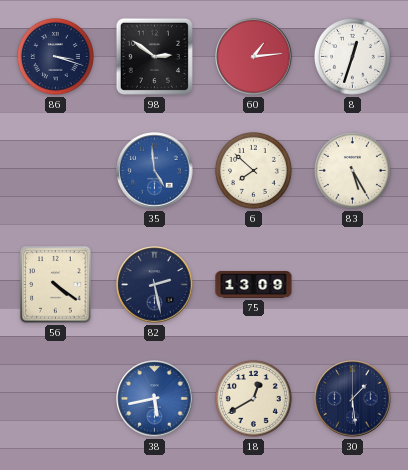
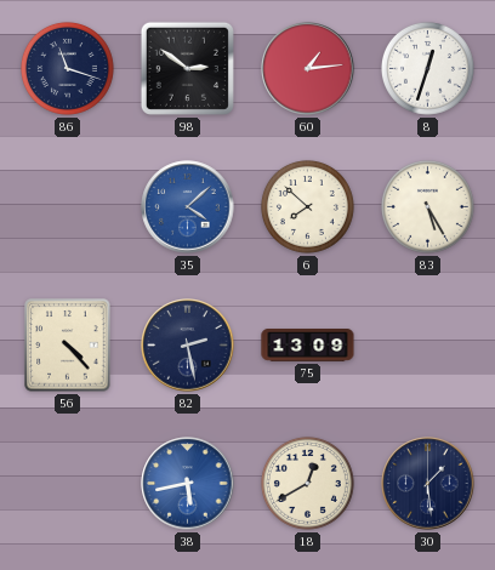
86: 3:18 -> 11:18 (67, 68)
35: 4:59 -> 4:08 (188, 207)
56: 4:21 -> 4:23 (68, 346)
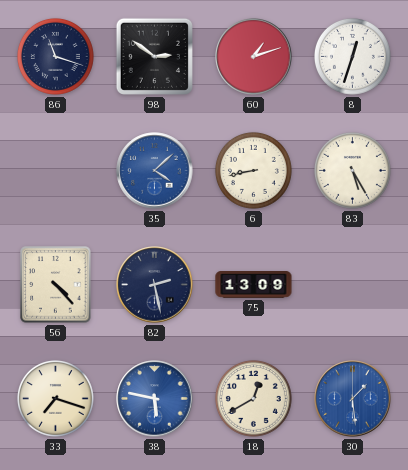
60: 1:14 -> 1:12 (254, 57)
6: 7:52 -> 8:43 (253, 170)
33: none -> 7:18 (55, 398)
38: 5:43 -> 5:47 (155, 399)
30 dial: navy -> blue (353, 399)
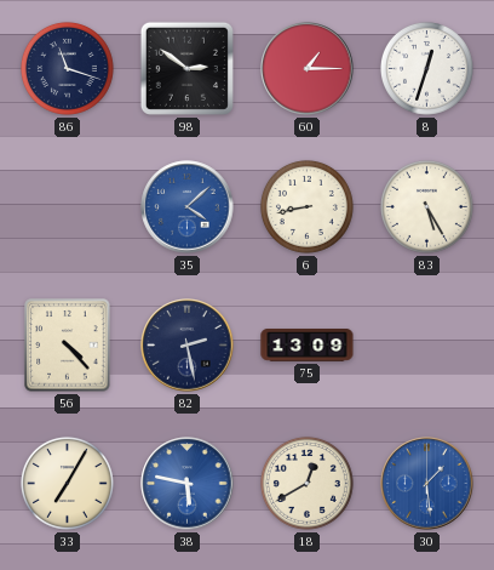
60: 1:12 -> 1:15 (308, 69)
33: 7:18 -> 7:05 (67, 483)
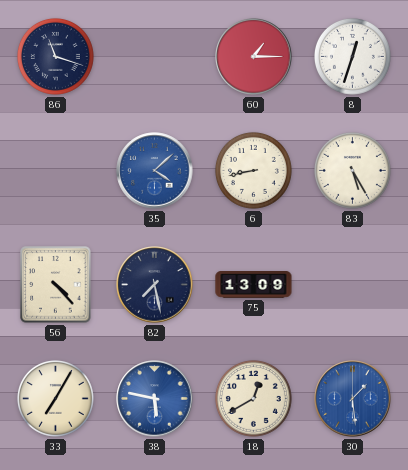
98: 2:51 -> none (186, 68)
82: 2:28 -> 7:28 (155, 285)
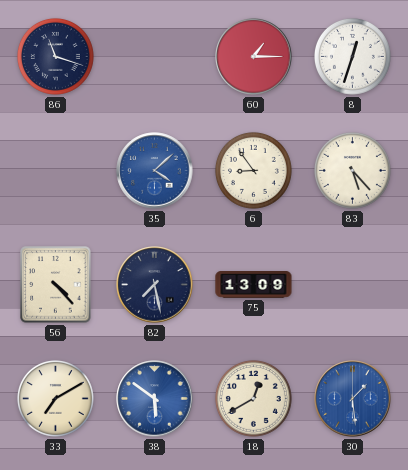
6: 8:43 -> 8:54 (253, 170)
83: 5:25 -> 5:23 (352, 170)
33: 7:05 -> 7:10 (55, 398)
38: 5:47 -> 5:51 (155, 399)
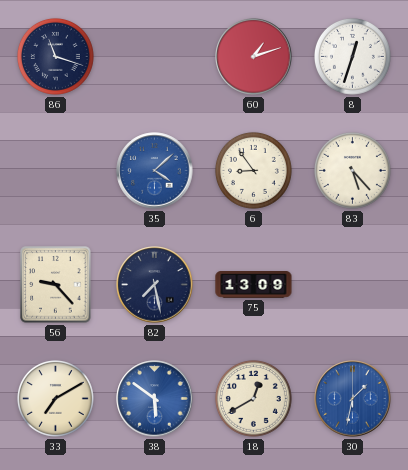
60: 1:15 -> 1:12 (254, 57)
56: 4:23 -> 9:23 (56, 285)
30: 1:29 -> 1:32 (353, 399)
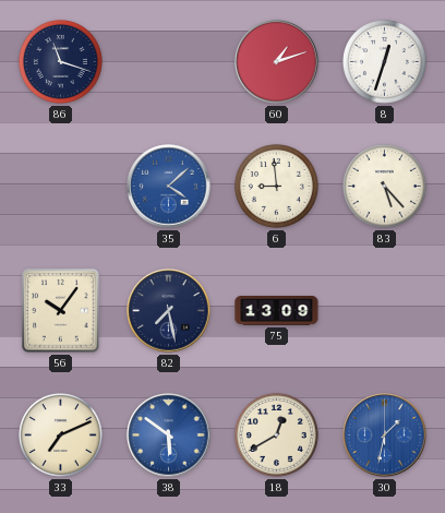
6: 8:54 -> 8:59 (276, 186)
56: 9:23 -> 10:06 (61, 311)
33: 7:10 -> 7:11 (60, 434)
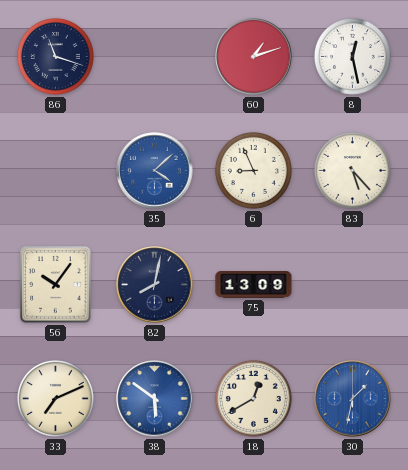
8: 12:33 -> 12:28 (352, 56)
6: 8:59 -> 8:56 (253, 170)
82: 7:28 -> 8:02 (155, 285)
